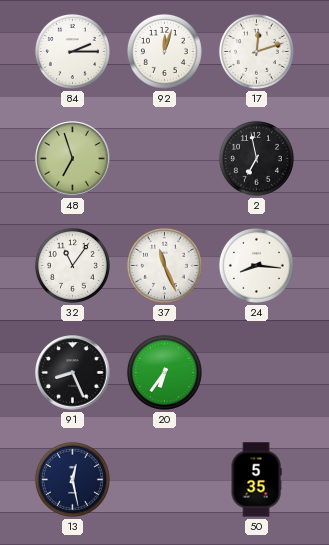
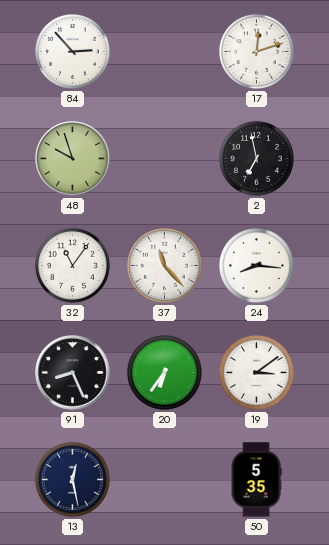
84: 2:15 -> 2:53 (72, 51)
92: 12:03 -> none (164, 51)
48: 6:57 -> 9:57 (73, 159)
37: 11:26 -> 11:23 (164, 265)
19: none -> 3:09 (256, 372)
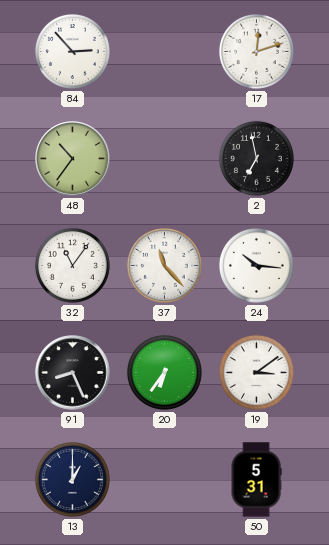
48: 9:57 -> 10:36 (73, 159)
24: 8:16 -> 10:16 (256, 265)
13: 12:28 -> 1:00 (72, 479)
50: 5:35 -> 5:31 (256, 480)
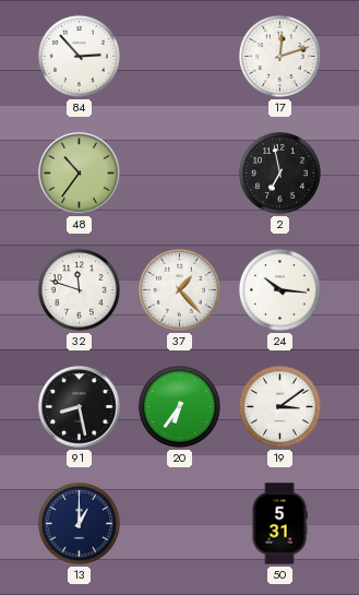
32: 11:06 -> 11:48 (79, 289)
37: 11:23 -> 1:23 (179, 289)
91: 8:26 -> 8:28 (80, 407)
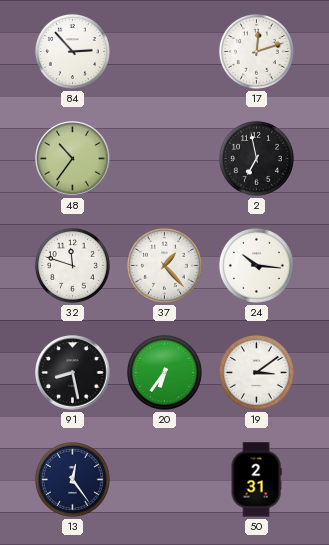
13: 1:00 -> 12:24 (72, 479)
50: 5:31 -> 2:31 (256, 480)
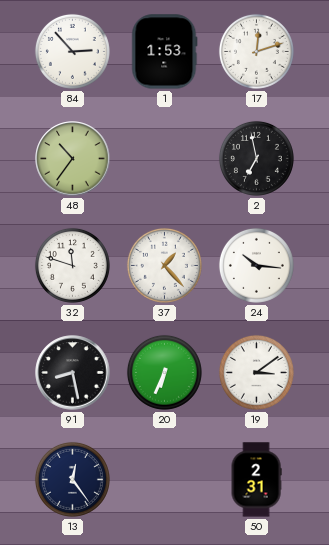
1: none -> 1:53 (165, 52)
20: 6:36 -> 6:34 (164, 372)
